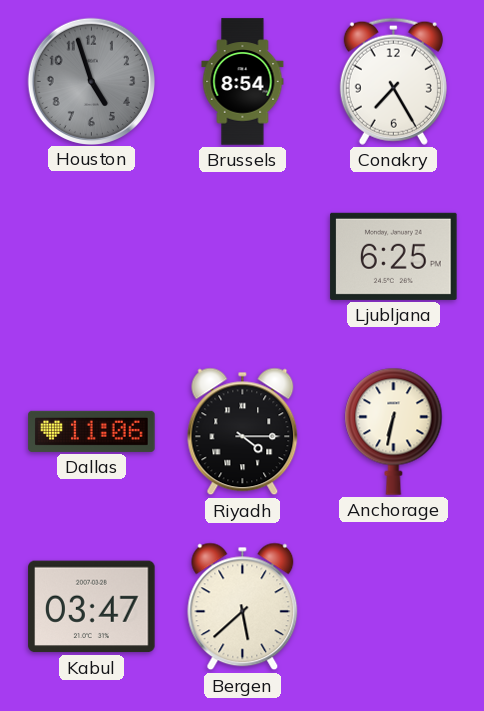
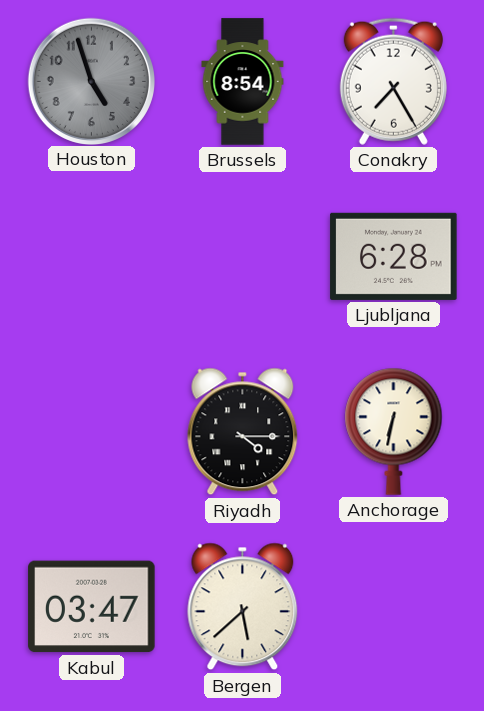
Ljubljana: 6:25 -> 6:28 (394, 256)
Dallas: 11:06 -> none (92, 431)
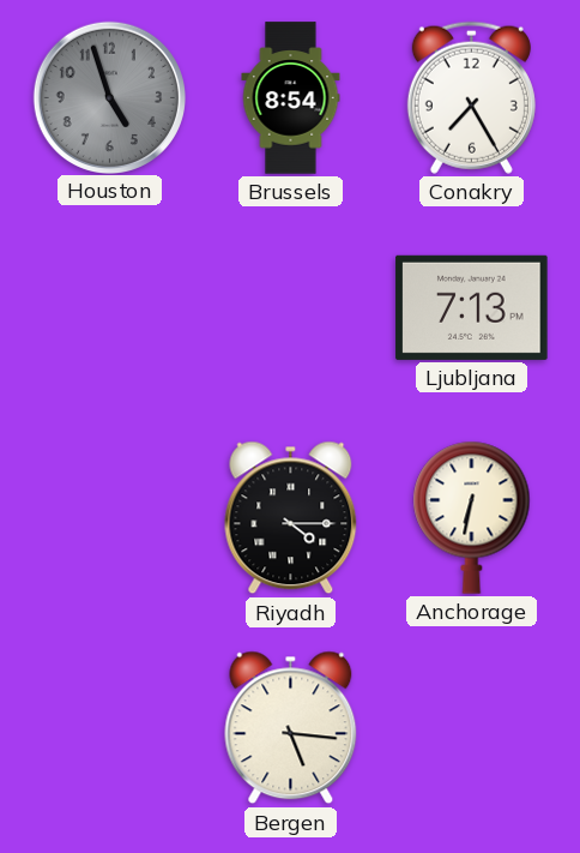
Ljubljana: 6:28 -> 7:13 (472, 307)
Kabul: 03:47 -> none (92, 607)
Bergen: 5:38 -> 5:16 (291, 728)
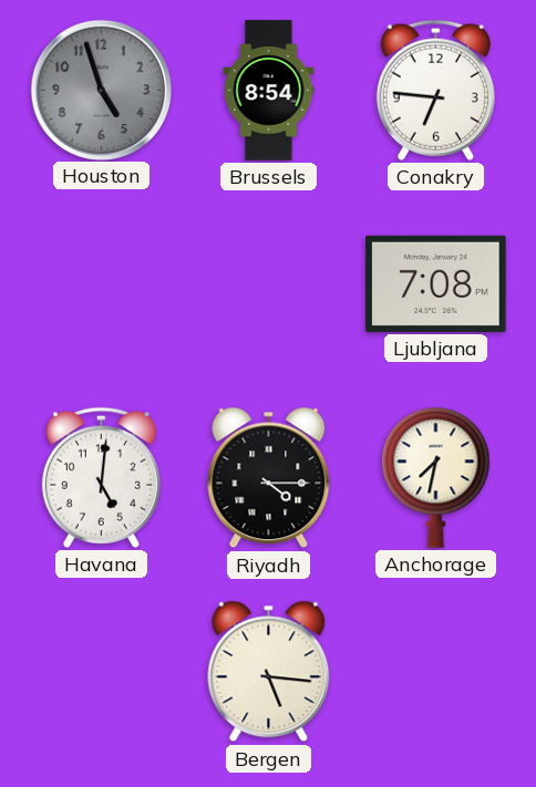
Conakry: 7:25 -> 6:46 (435, 90)
Ljubljana: 7:13 -> 7:08 (436, 283)
Havana: none -> 5:01 (101, 477)
Anchorage: 6:32 -> 7:32 (436, 477)
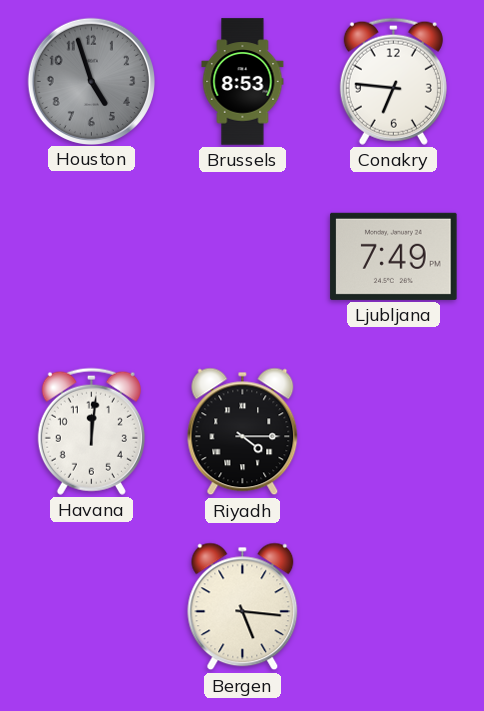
Brussels: 8:54 -> 8:53 (243, 82)
Ljubljana: 7:08 -> 7:49 (394, 256)
Havana: 5:01 -> 12:01 (91, 431)
Anchorage: 7:32 -> none (436, 477)
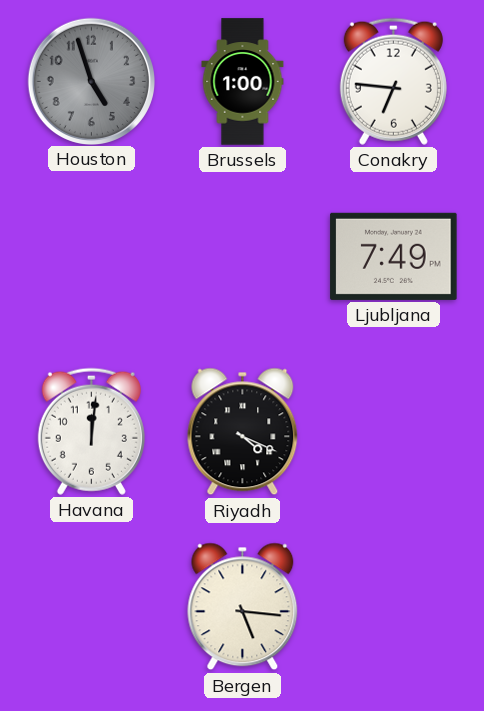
Brussels: 8:53 -> 1:00 (243, 82)
Riyadh: 4:15 -> 4:19 (243, 432)
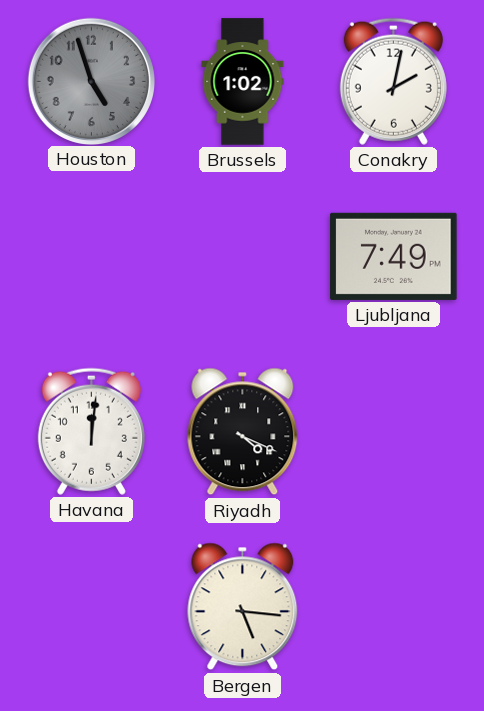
Brussels: 1:00 -> 1:02 (243, 82)
Conakry: 6:46 -> 2:02 (393, 81)
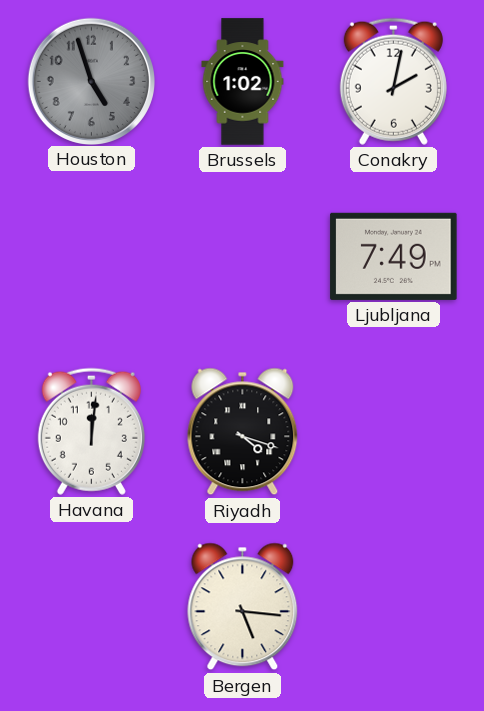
Riyadh: 4:19 -> 4:18 (243, 432)
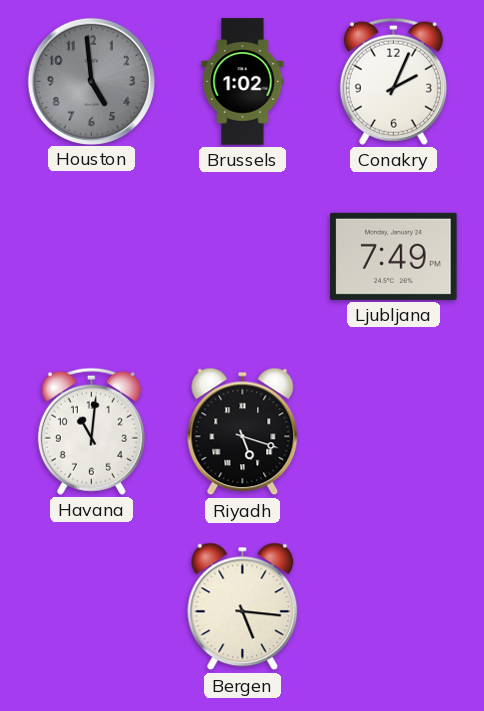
Houston: 4:57 -> 4:59 (91, 81)
Conakry: 2:02 -> 2:04 (393, 81)
Havana: 12:01 -> 11:01 (91, 431)
Riyadh: 4:18 -> 5:18 (243, 432)
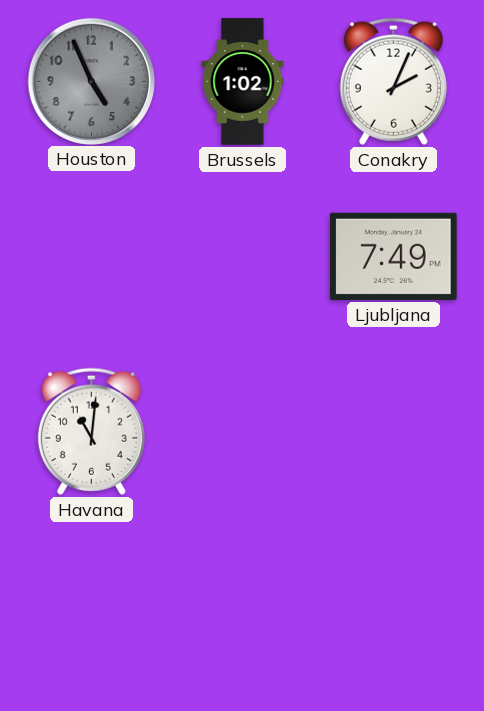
Houston: 4:59 -> 4:56 (91, 81)
Riyadh: 5:18 -> none (243, 432)
Bergen: 5:16 -> none (243, 607)
